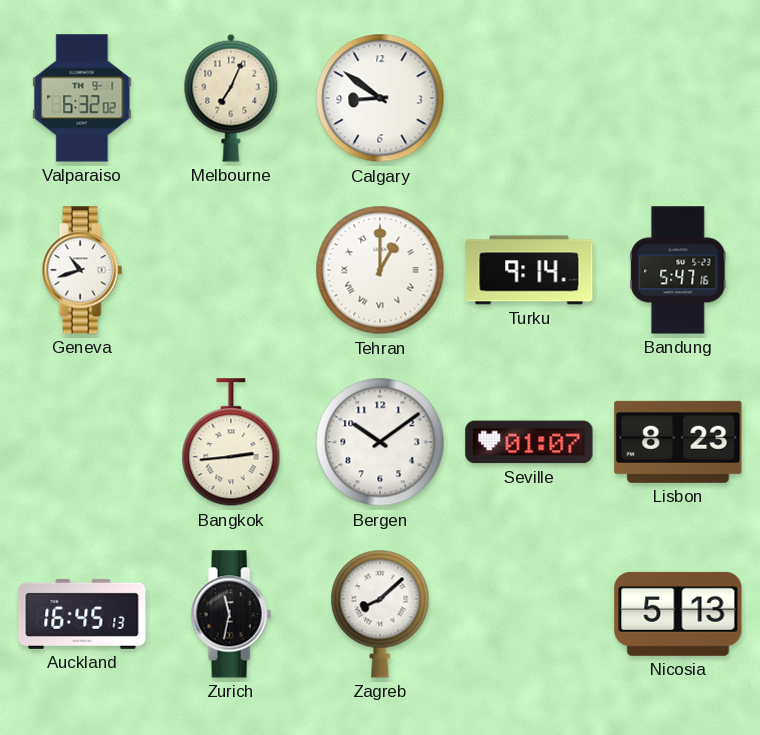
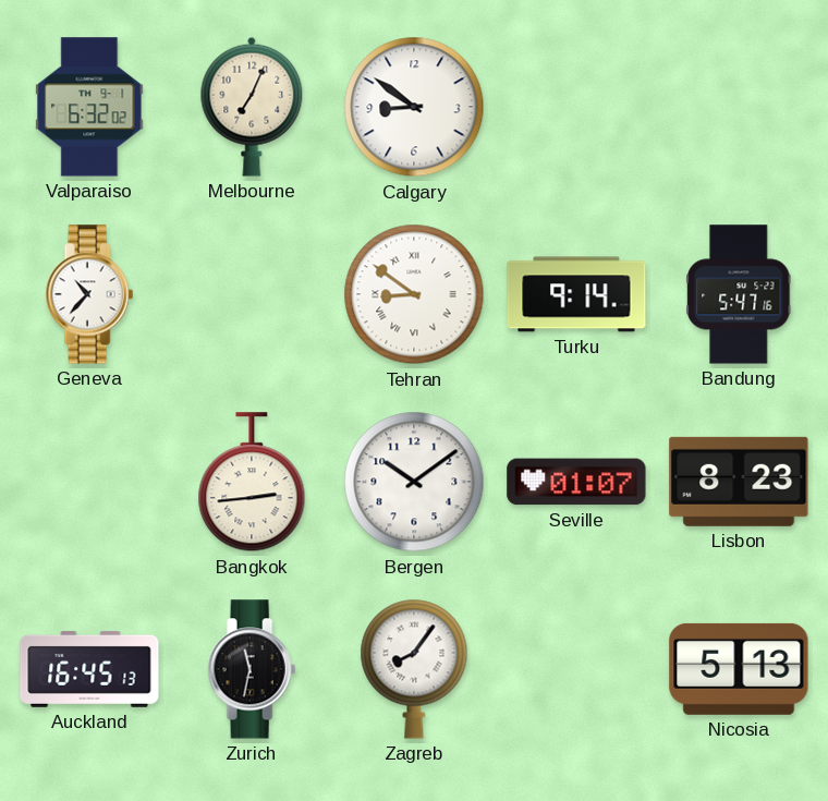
Geneva: 10:42 -> 10:37 (89, 294)
Tehran: 1:00 -> 8:51 (414, 294)
Zagreb: 8:08 -> 8:06 (414, 669)
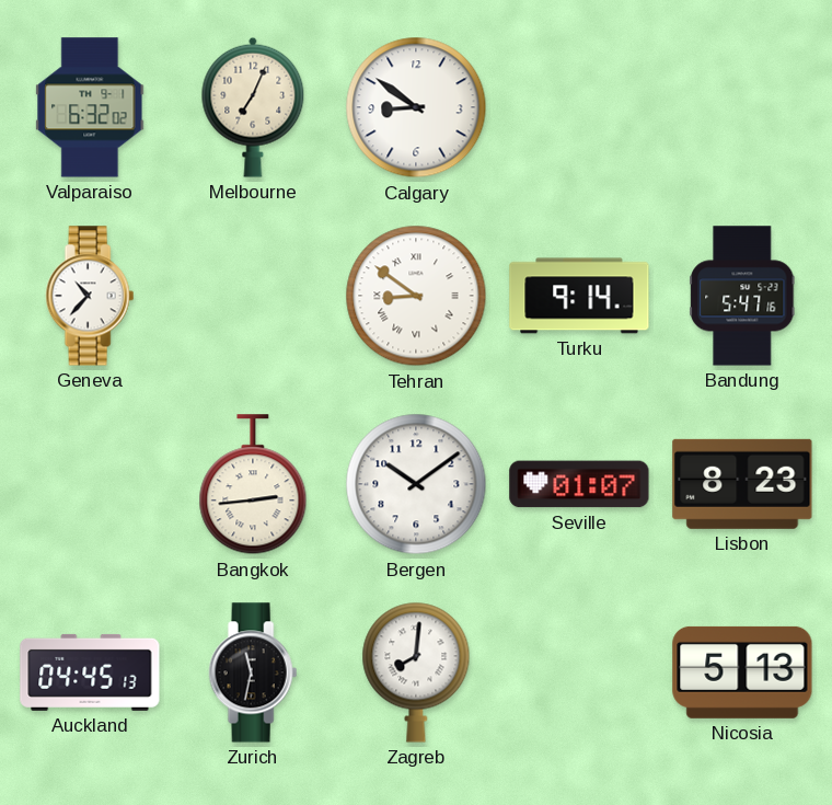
Auckland: 16:45 -> 04:45 (90, 672)
Zagreb: 8:06 -> 8:01 (416, 672)
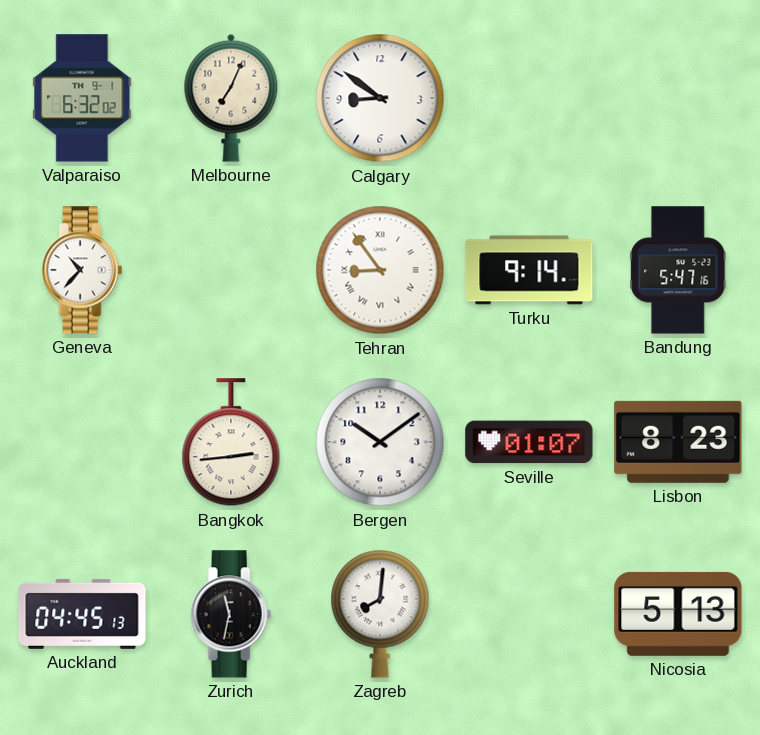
Tehran: 8:51 -> 8:54 (380, 270)
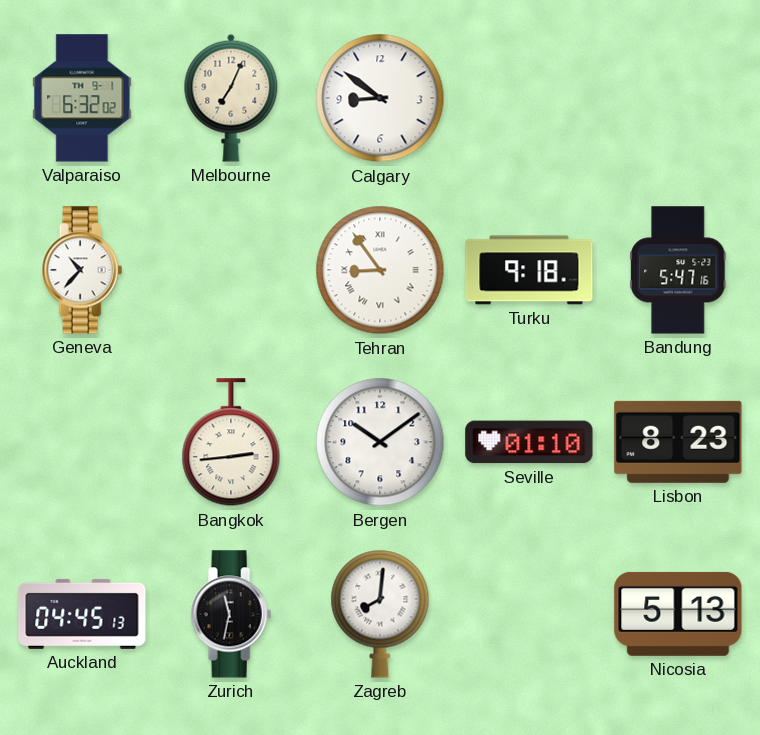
Turku: 9:14 -> 9:18 (529, 270)
Seville: 01:07 -> 01:10 (529, 442)
